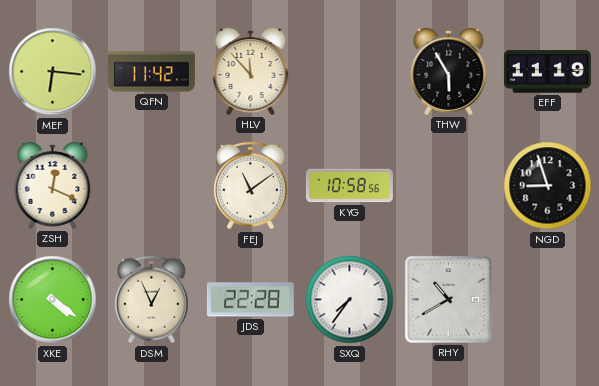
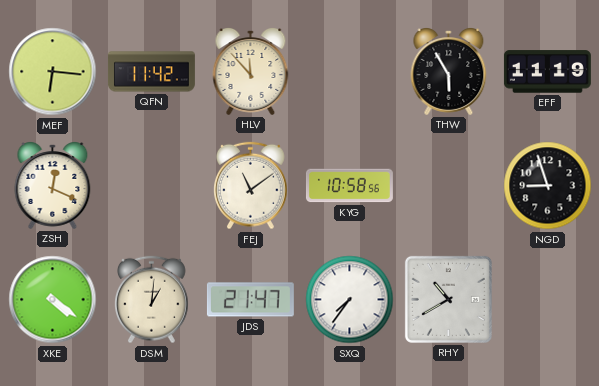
DSM: 12:56 -> 1:01 (152, 300)
JDS: 22:28 -> 21:47 (250, 300)
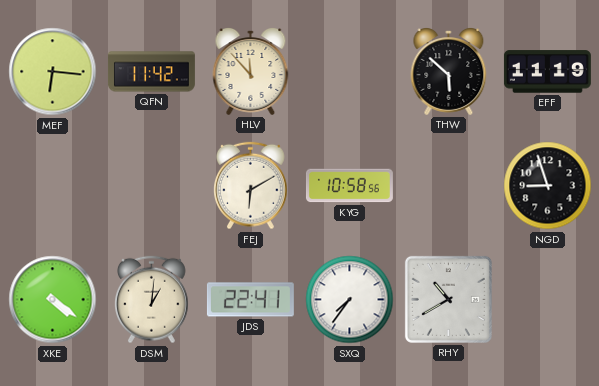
THW: 5:55 -> 5:52 (449, 72)
ZSH: 12:19 -> none (53, 186)
FEJ: 11:09 -> 6:10 (251, 186)
JDS: 21:47 -> 22:41 (250, 300)
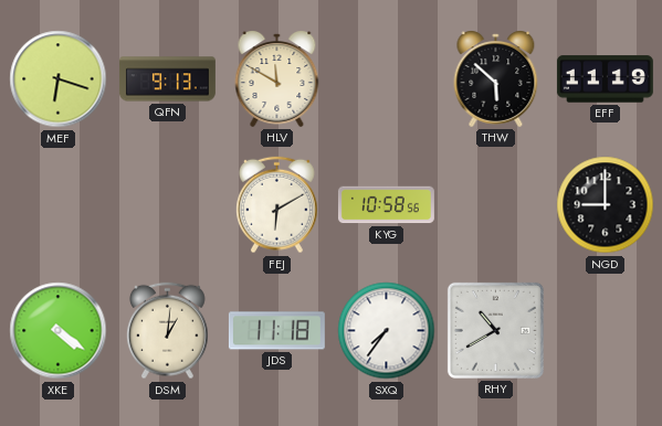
MEF: 6:16 -> 6:18 (59, 79)
QFN: 11:42 -> 9:13 (167, 79)
HLV: 11:53 -> 11:50 (277, 79)
NGD: 8:57 -> 9:00 (606, 205)
JDS: 22:41 -> 11:18 (276, 331)
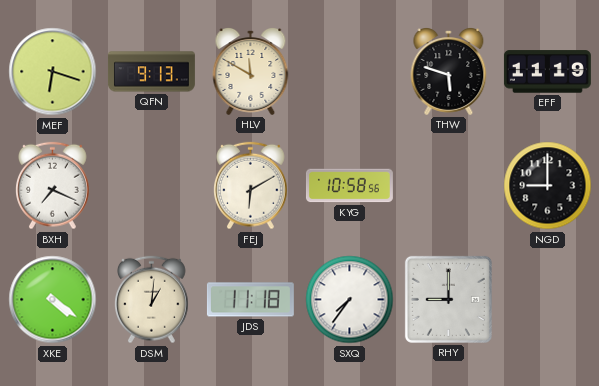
THW: 5:52 -> 5:48 (449, 72)
BXH: none -> 7:19 (53, 186)
RHY: 10:40 -> 9:00 (448, 299)
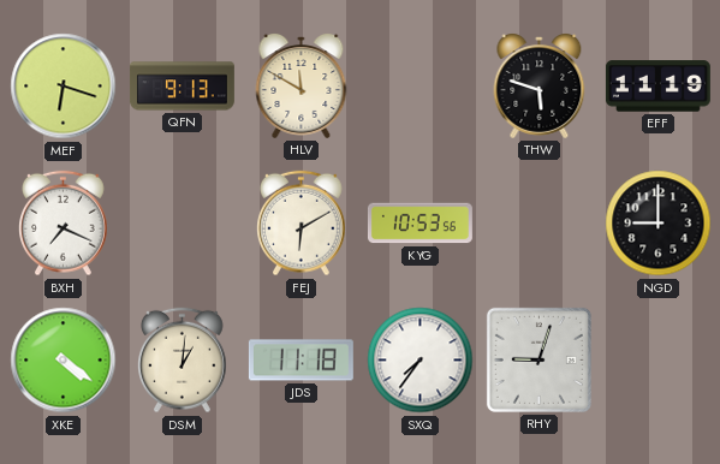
KYG: 10:58 -> 10:53 (419, 224)
RHY: 9:00 -> 9:03 (538, 359)
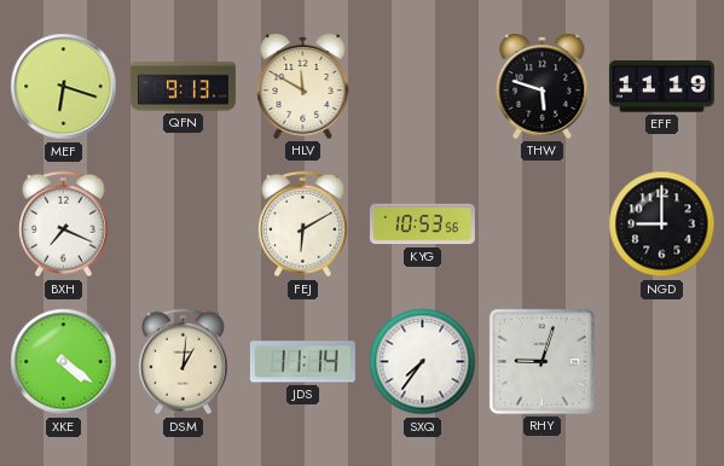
JDS: 11:18 -> 11:14 (302, 362)
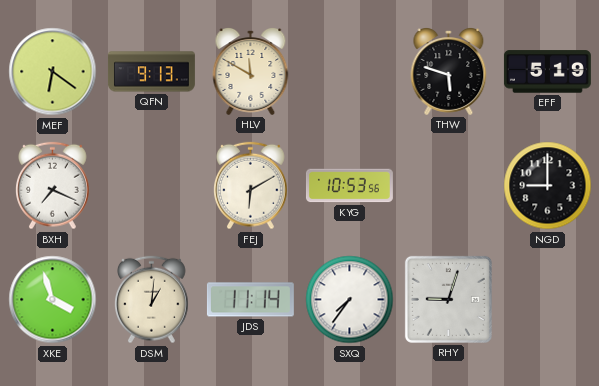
MEF: 6:18 -> 6:21 (53, 72)
EFF: 11:19 -> 5:19 (547, 72)
XKE: 4:21 -> 3:57 (53, 300)
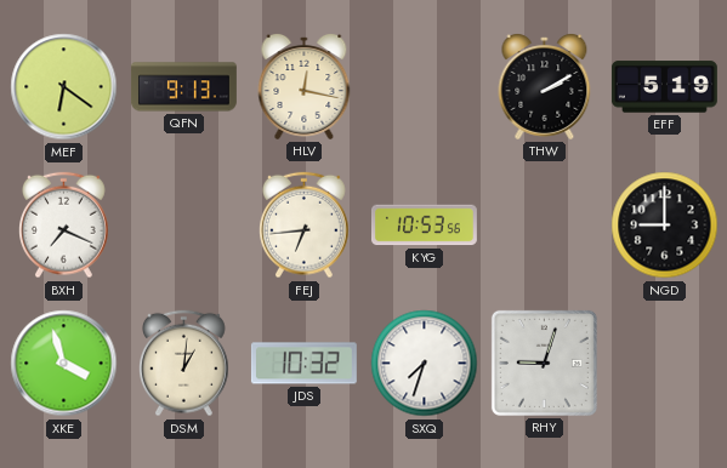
HLV: 11:50 -> 12:17 (305, 87)
THW: 5:48 -> 2:10 (545, 87)
FEJ: 6:10 -> 6:44 (305, 226)
JDS: 11:14 -> 10:32 (303, 364)
SXQ: 7:36 -> 7:33 (425, 364)
